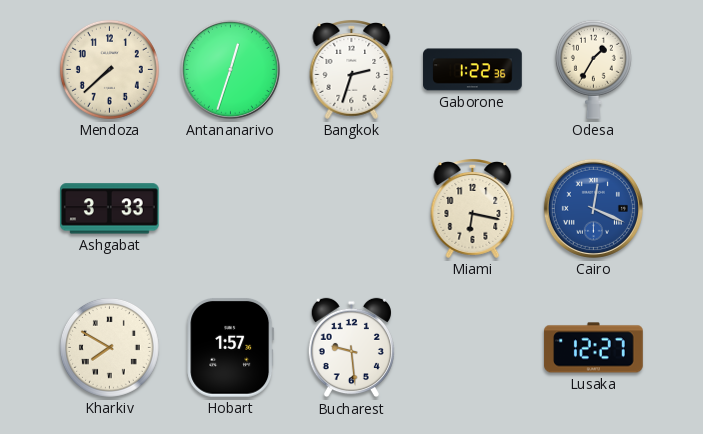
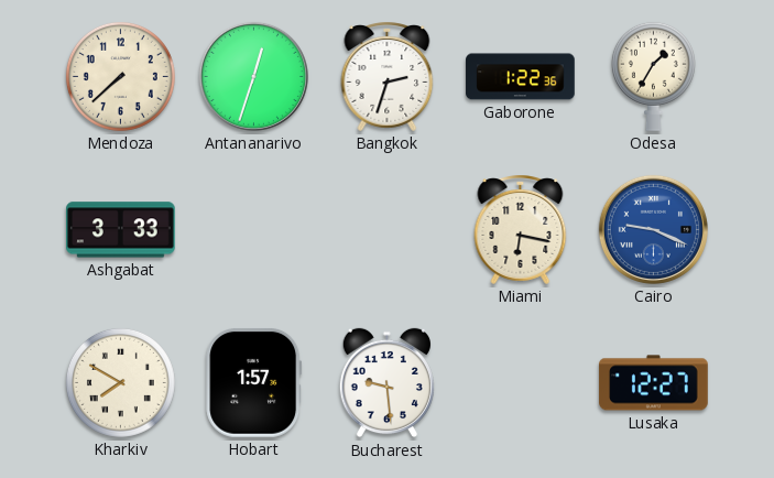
Cairo: 12:19 -> 9:19 (653, 229)
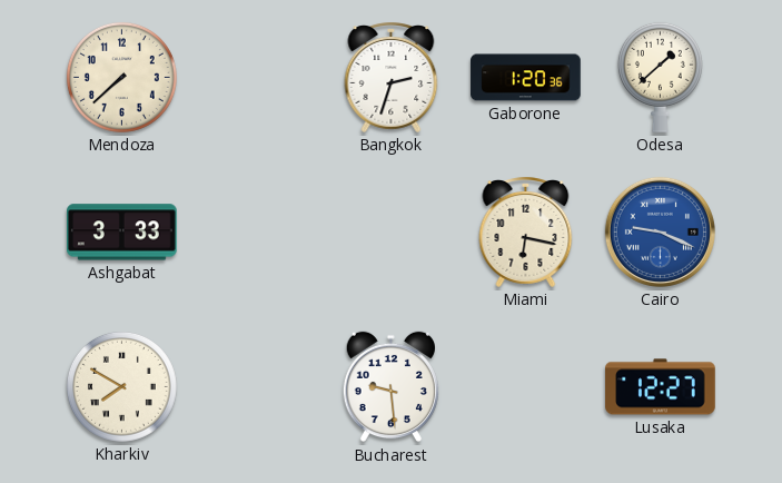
Antananarivo: 12:33 -> none (253, 76)
Gaborone: 1:22 -> 1:20 (526, 78)
Odesa: 1:35 -> 1:38 (660, 77)
Hobart: 1:57 -> none (254, 382)
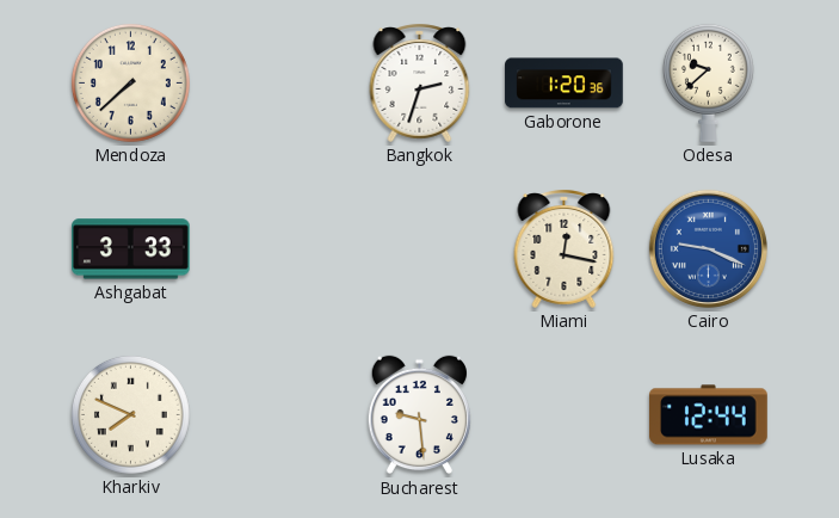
Odesa: 1:38 -> 9:38 (708, 82)
Miami: 6:17 -> 12:17 (565, 249)
Kharkiv: 7:50 -> 7:49 (130, 414)
Lusaka: 12:27 -> 12:44 (709, 415)
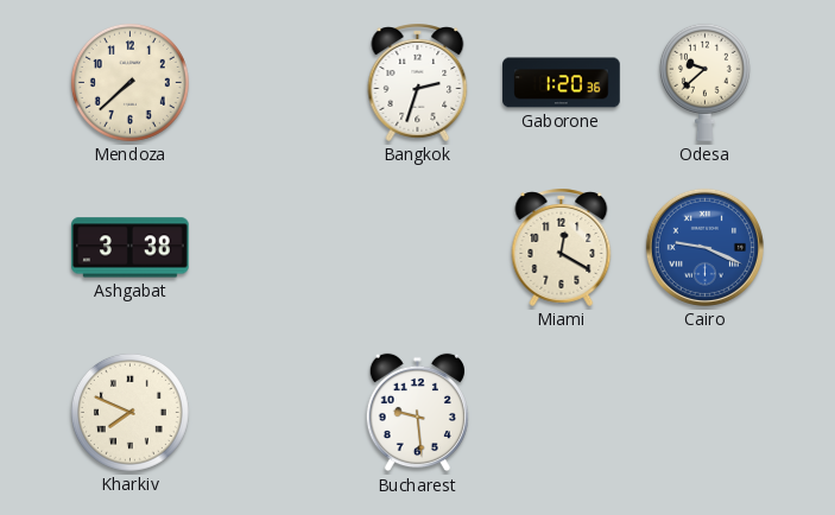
Ashgabat: 3:33 -> 3:38 (131, 248)
Miami: 12:17 -> 12:20 (562, 248)
Lusaka: 12:44 -> none (709, 415)
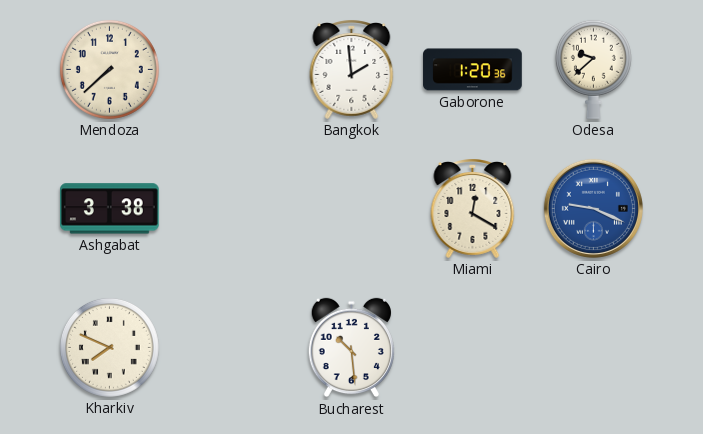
Bangkok: 2:33 -> 1:59 (352, 70)
Bucharest: 9:29 -> 10:29 (351, 348)
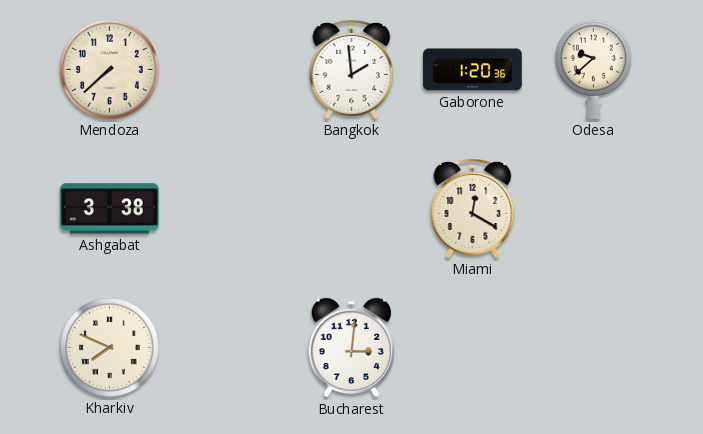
Cairo: 9:19 -> none (593, 208)
Bucharest: 10:29 -> 3:01 (351, 348)
